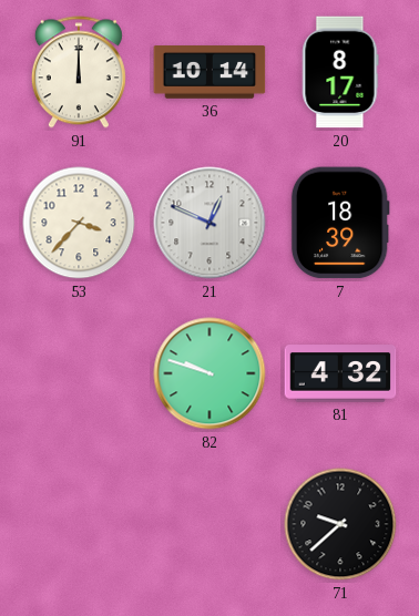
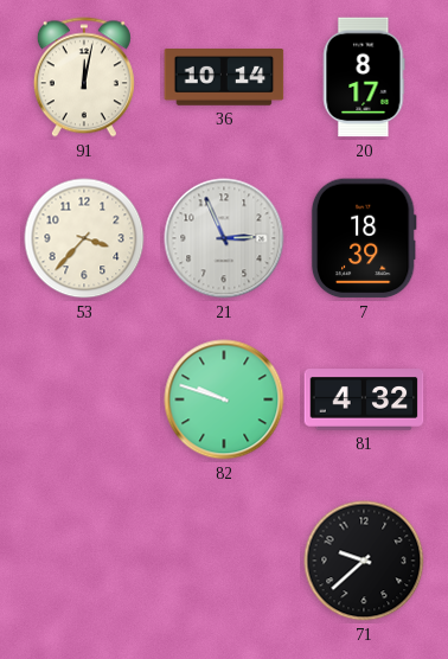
91: 12:00 -> 12:02 (84, 77)
21: 12:49 -> 2:56 (224, 238)
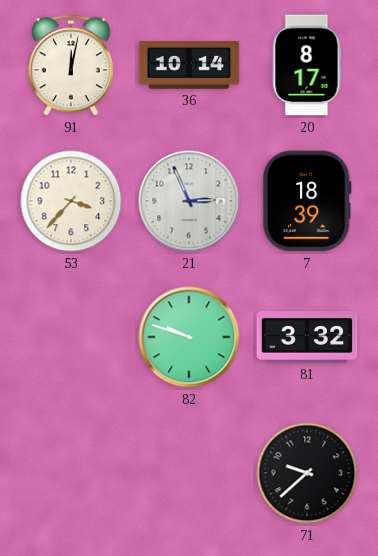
81: 4:32 -> 3:32 (307, 337)
